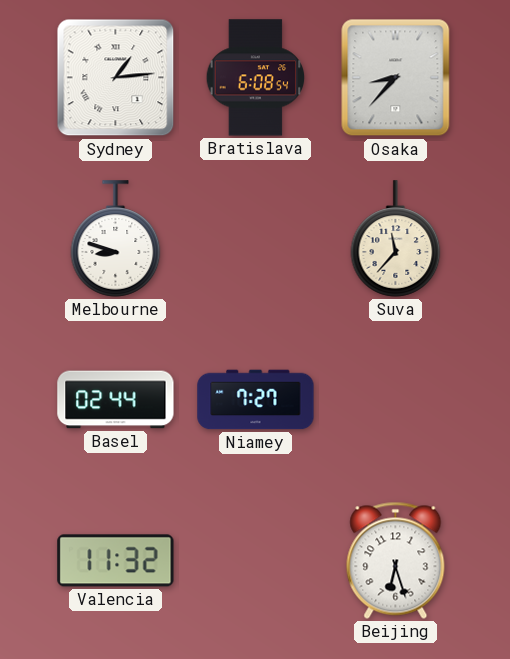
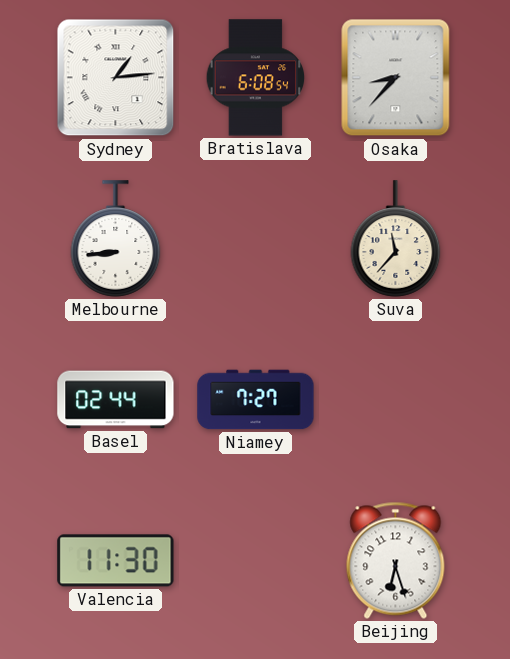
Melbourne: 8:48 -> 8:44 (116, 239)
Valencia: 11:32 -> 11:30 (116, 561)
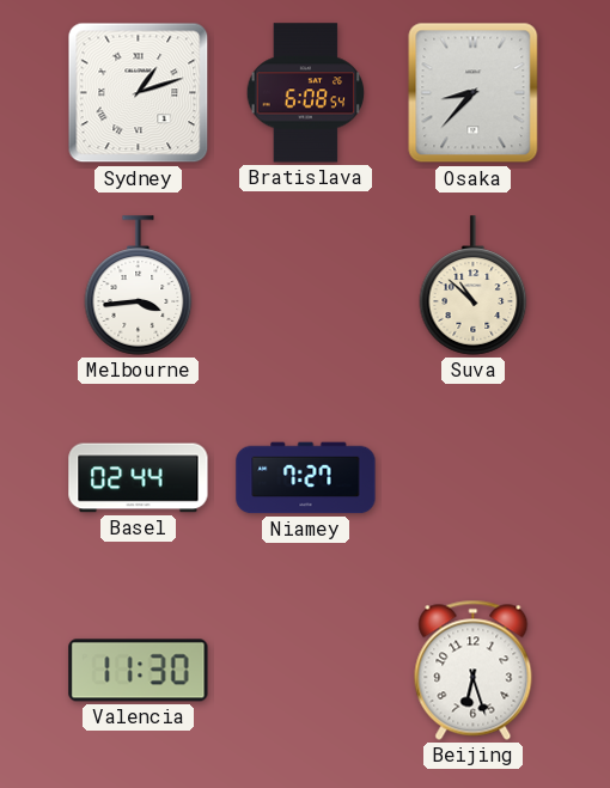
Sydney: 1:14 -> 1:12 (139, 93)
Melbourne: 8:44 -> 3:44 (139, 286)
Suva: 11:37 -> 10:52 (474, 286)
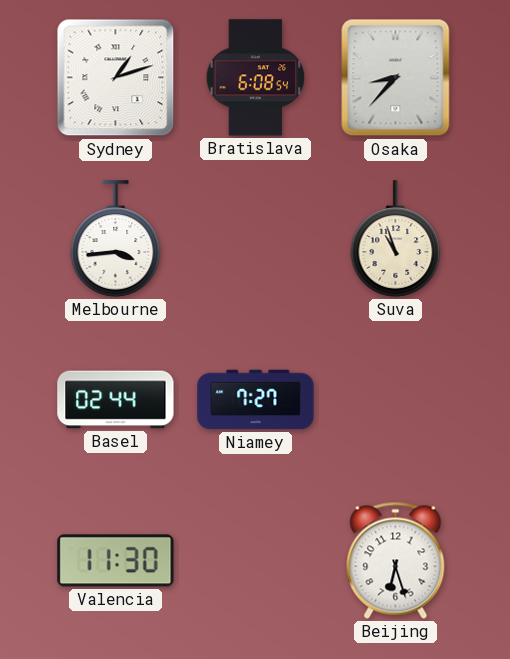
Suva: 10:52 -> 10:57 (396, 239)
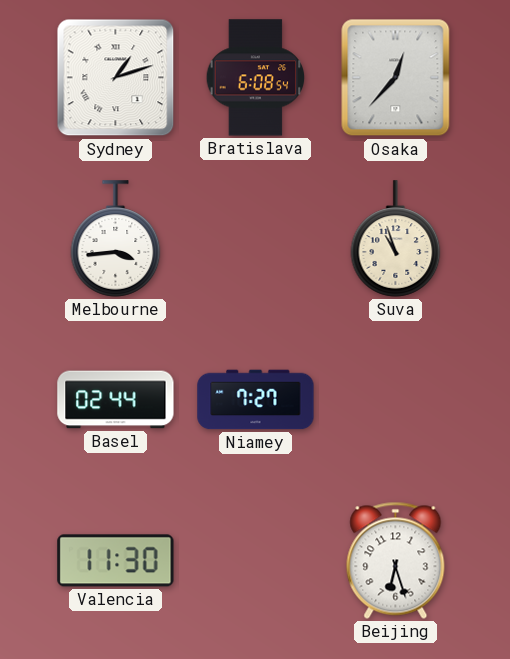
Osaka: 8:37 -> 12:37 (396, 78)
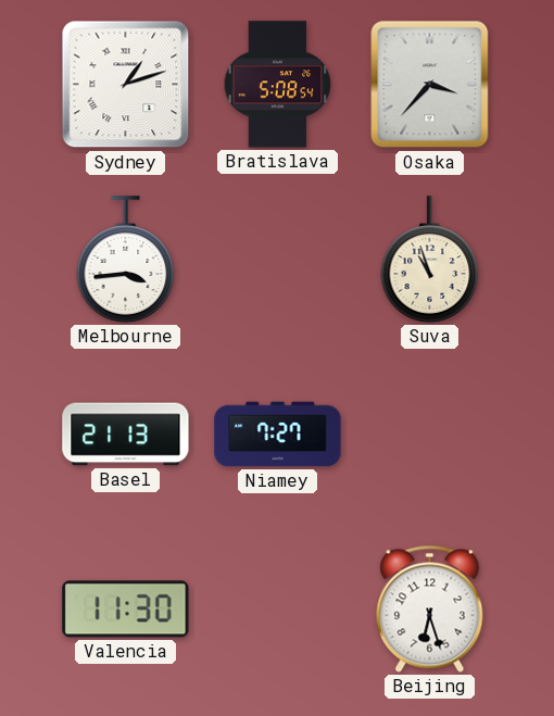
Bratislava: 6:08 -> 5:08 (278, 85)
Osaka: 12:37 -> 3:37 (430, 85)
Basel: 02:44 -> 21:13 (126, 435)
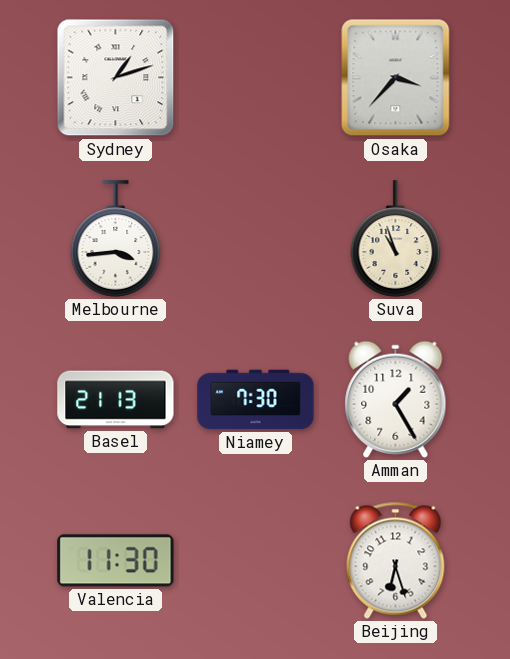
Bratislava: 5:08 -> none (278, 85)
Niamey: 7:27 -> 7:30 (256, 400)
Amman: none -> 1:25 (396, 399)
